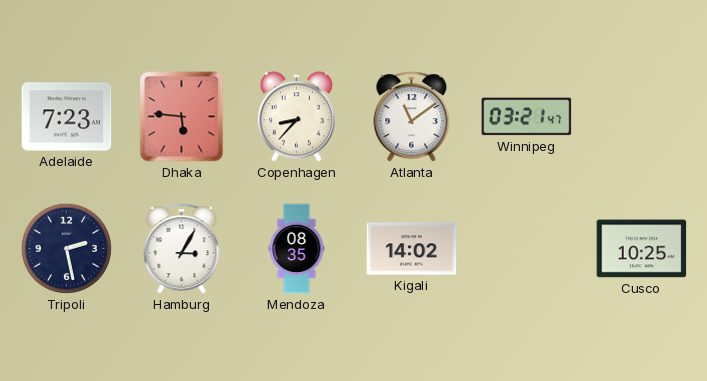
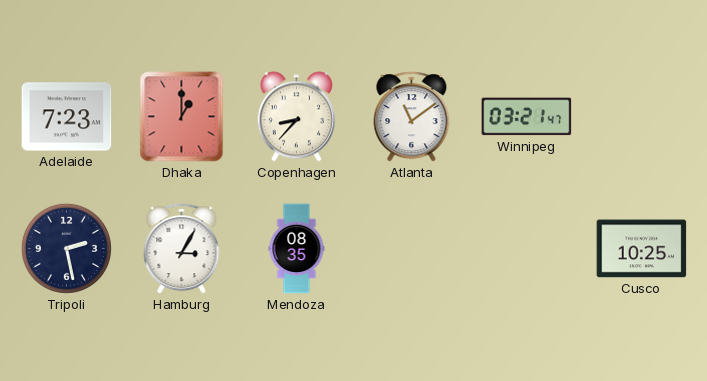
Dhaka: 5:46 -> 1:00 (182, 117)
Kigali: 14:02 -> none (412, 249)
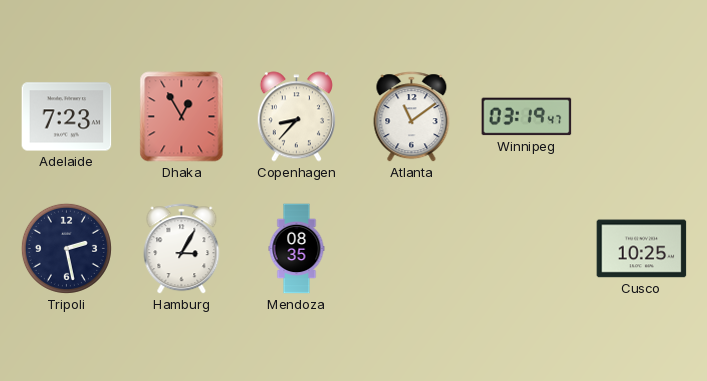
Dhaka: 1:00 -> 12:55 (182, 117)
Winnipeg: 03:21 -> 03:19 (527, 117)
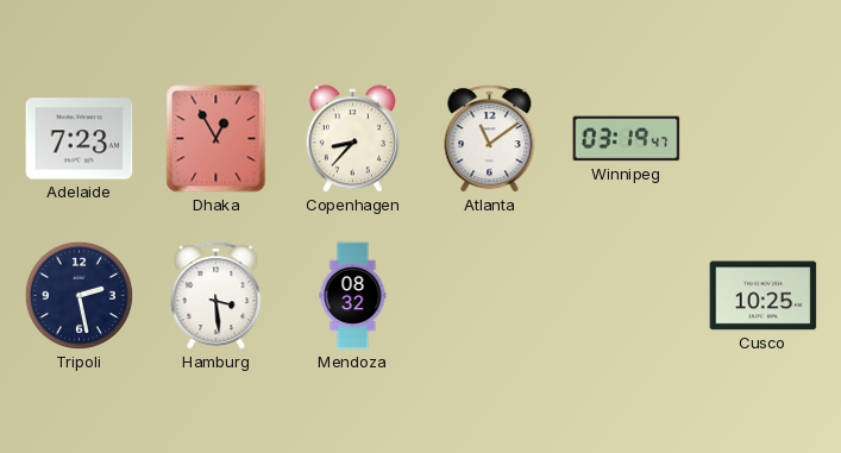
Hamburg: 3:05 -> 3:29 (216, 296)
Mendoza: 08:35 -> 08:32 (353, 296)
